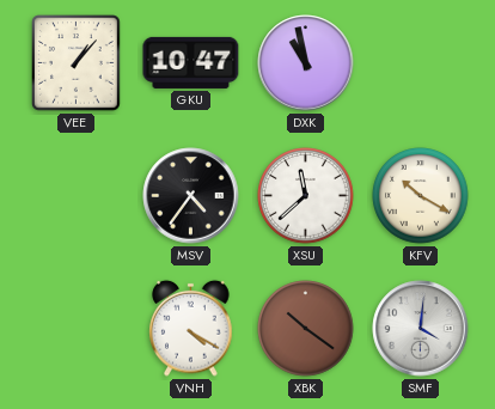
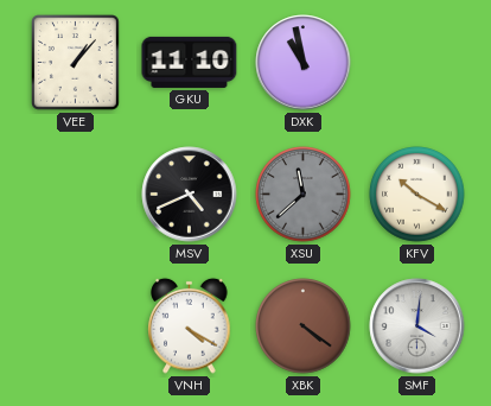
GKU: 10:47 -> 11:10 (190, 62)
MSV: 4:36 -> 4:41 (190, 195)
XSU dial: white -> grey (304, 195)
XBK: 10:21 -> 4:21 (304, 326)
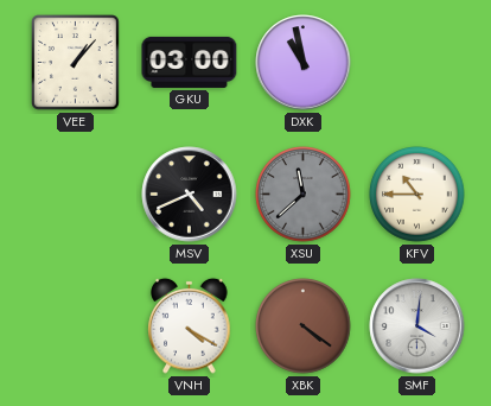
GKU: 11:10 -> 03:00 (190, 62)
KFV: 10:20 -> 10:45 (417, 195)
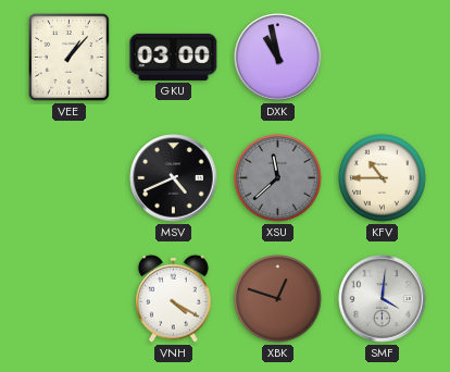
XBK: 4:21 -> 12:48 (278, 299)
